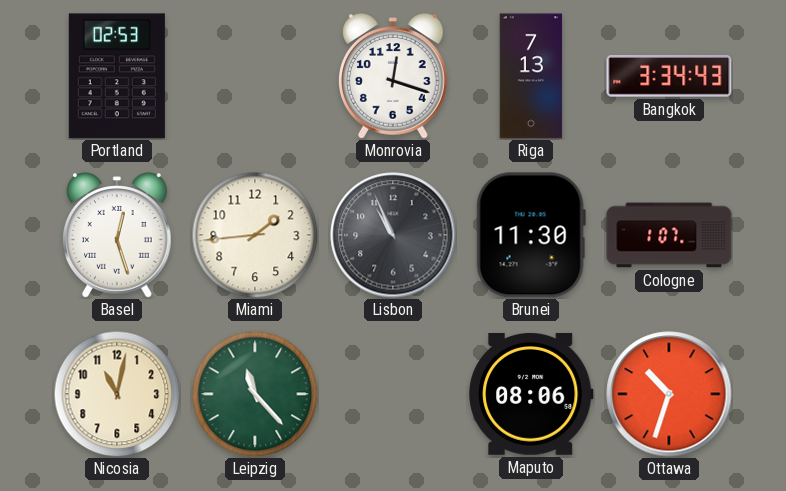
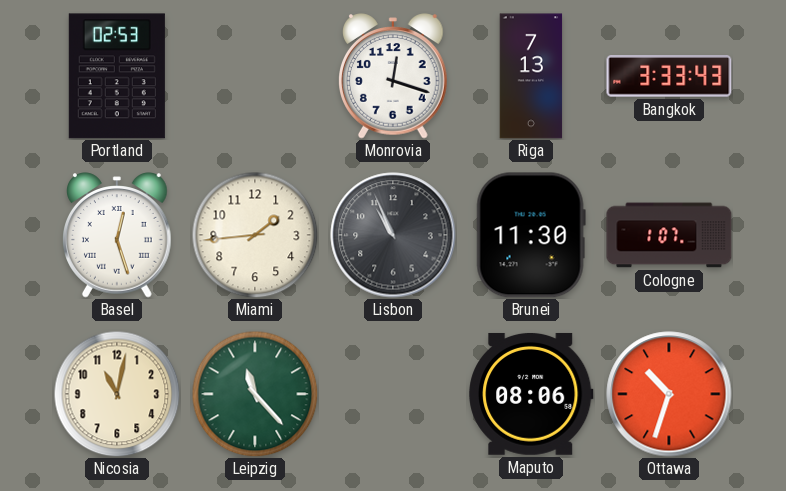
Bangkok: 3:34 -> 3:33 (669, 76)
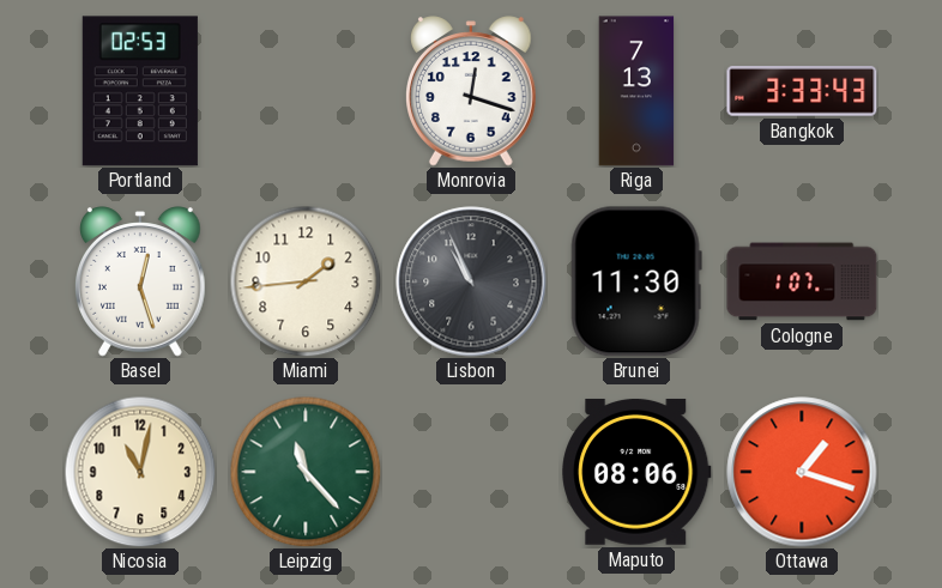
Ottawa: 10:33 -> 1:18 (802, 472)
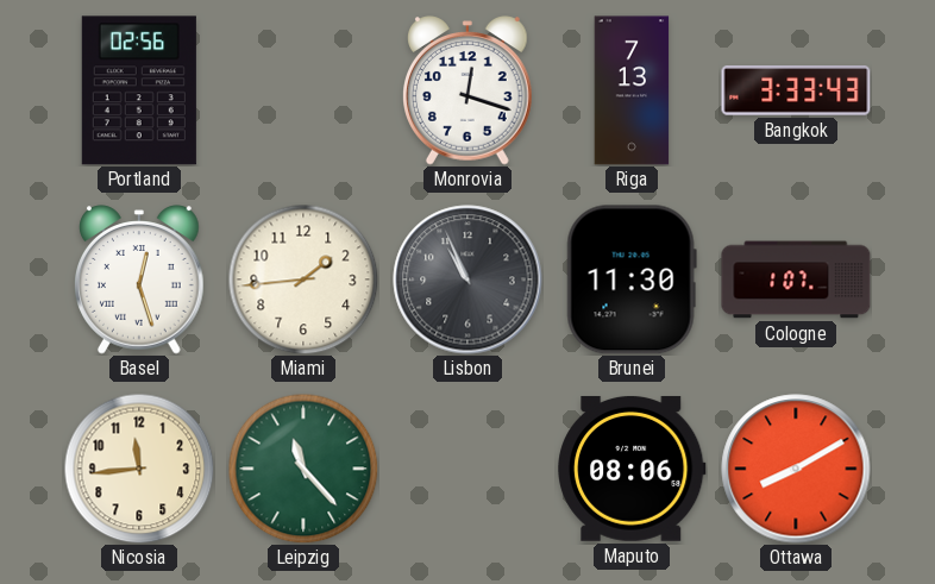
Portland: 02:53 -> 02:56 (139, 90)
Nicosia: 11:02 -> 11:44 (139, 469)
Ottawa: 1:18 -> 8:10 (796, 469)
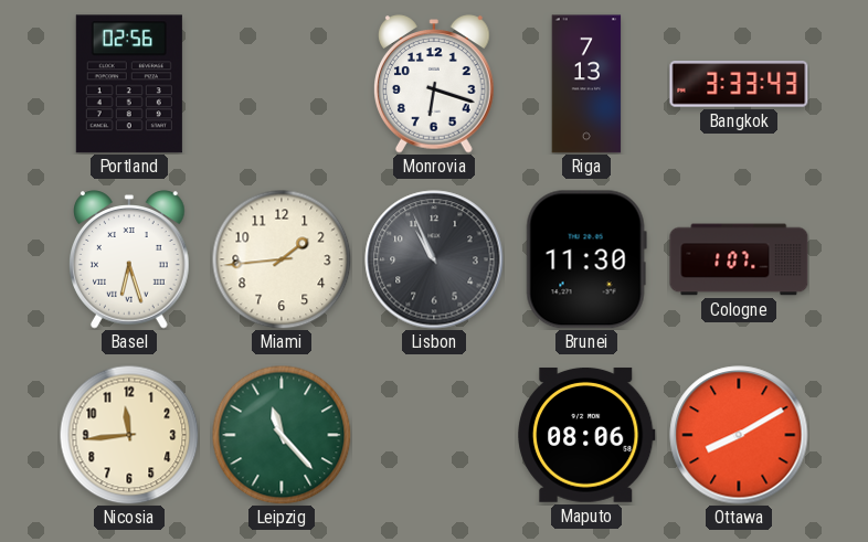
Monrovia: 12:18 -> 6:18 (435, 84)
Basel: 12:27 -> 6:27 (130, 259)
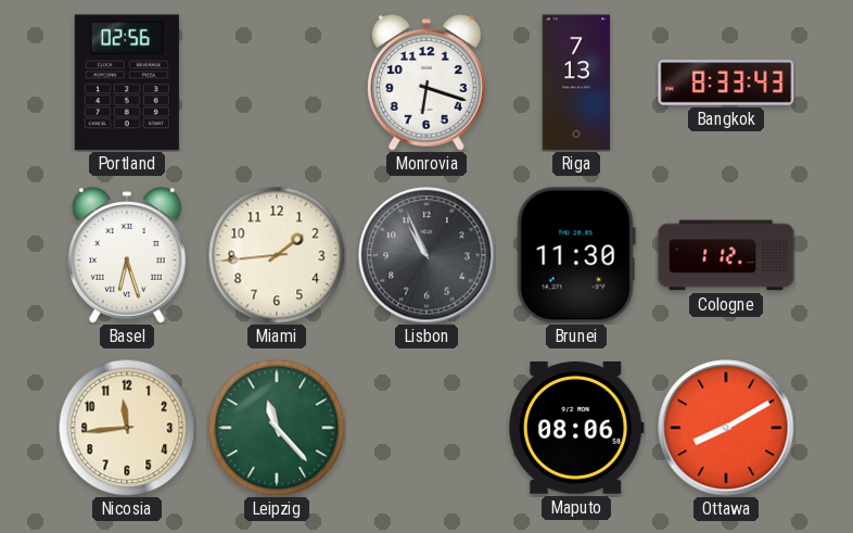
Bangkok: 3:33 -> 8:33 (726, 83)
Cologne: 1:07 -> 1:12 (726, 255)
